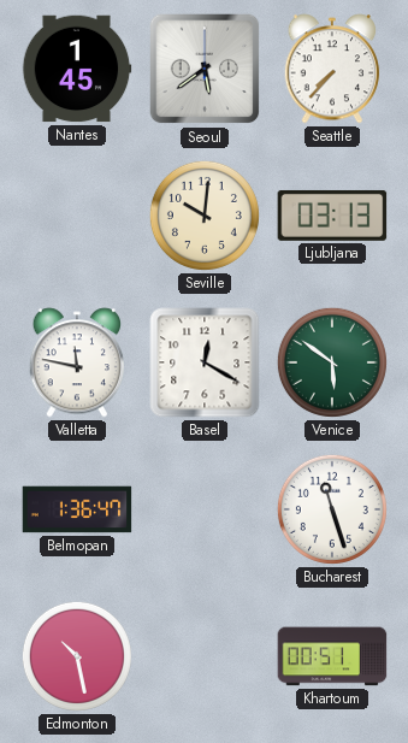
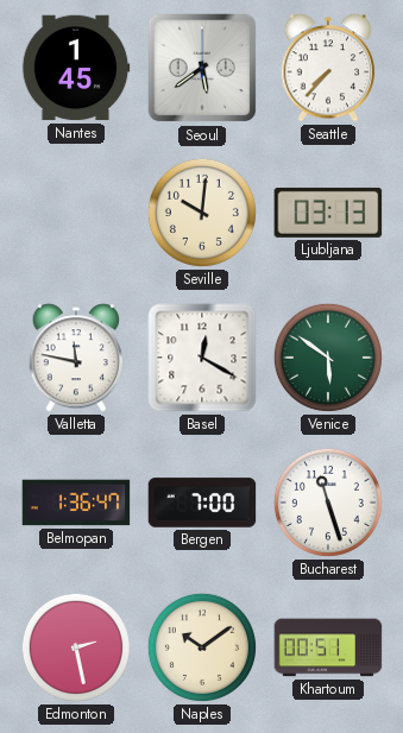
Bergen: none -> 7:00 (202, 503)
Edmonton: 10:28 -> 2:28 (76, 647)
Naples: none -> 10:09 (202, 647)
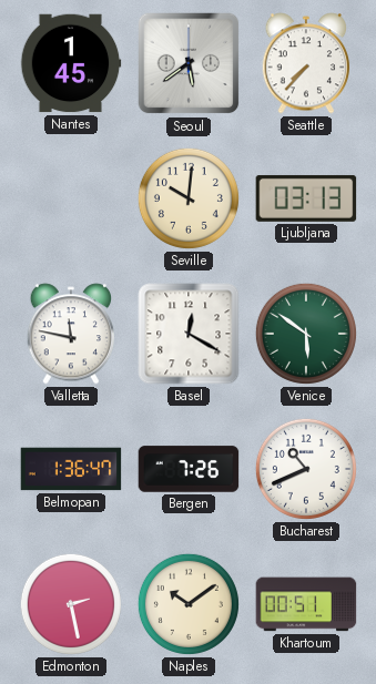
Bergen: 7:00 -> 7:26 (189, 469)
Bucharest: 11:27 -> 10:41 (306, 469)
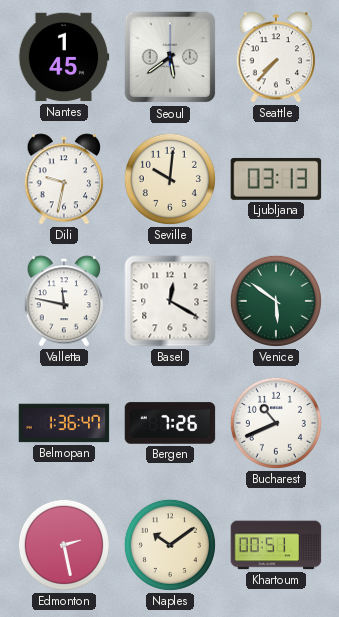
Dili: none -> 9:32 (64, 179)
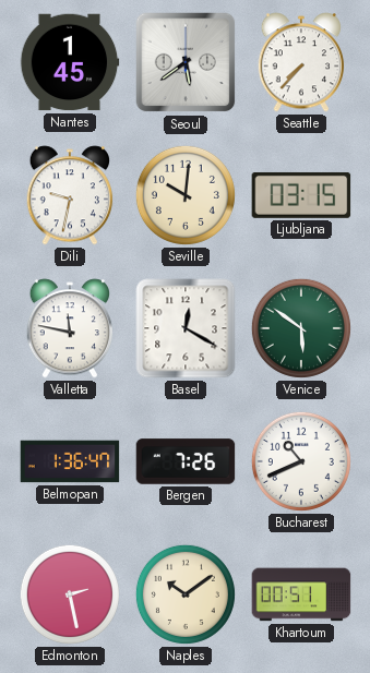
Ljubljana: 03:13 -> 03:15 (301, 195)
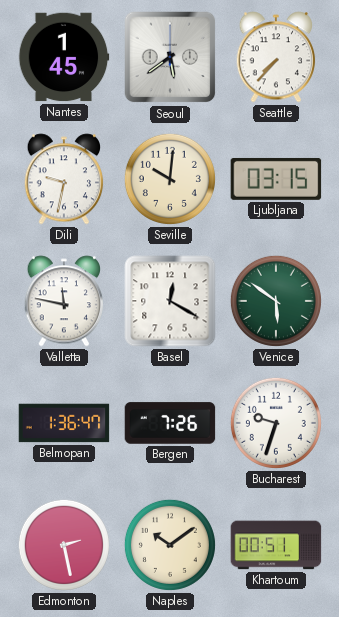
Bucharest: 10:41 -> 9:33 (276, 423)
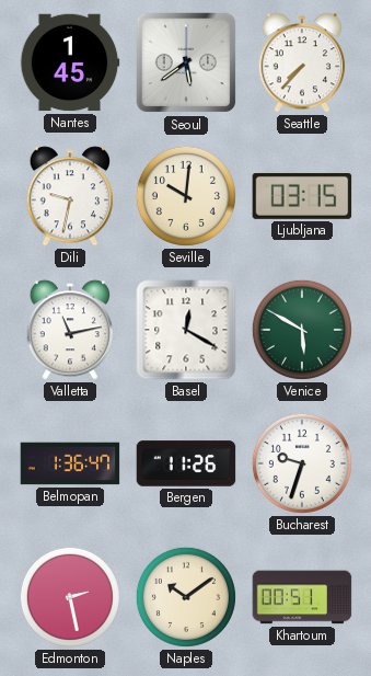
Valletta: 11:47 -> 11:13 (70, 330)
Venice: 5:51 -> 5:50 (302, 330)
Bergen: 7:26 -> 11:26 (186, 463)
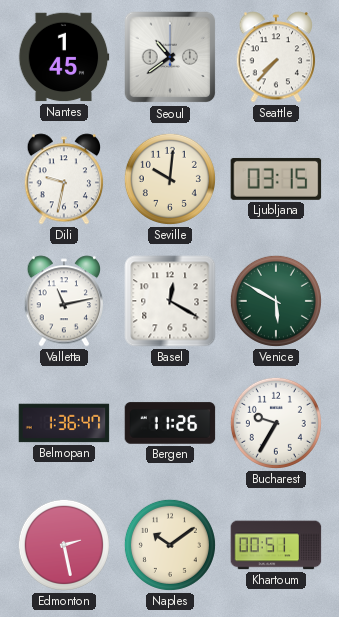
Seoul: 5:39 -> 10:39 (170, 57)
Bucharest: 9:33 -> 9:35 (276, 423)
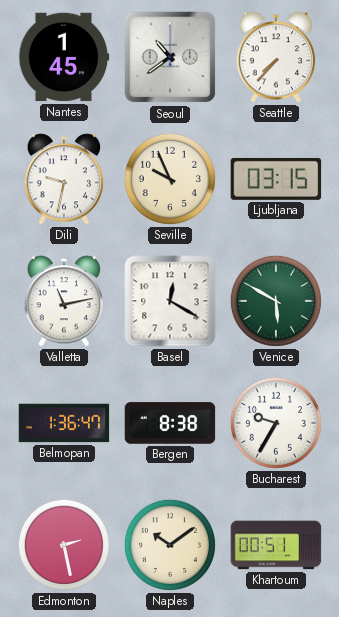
Seville: 10:01 -> 9:56 (170, 179)
Bergen: 11:26 -> 8:38 (170, 423)
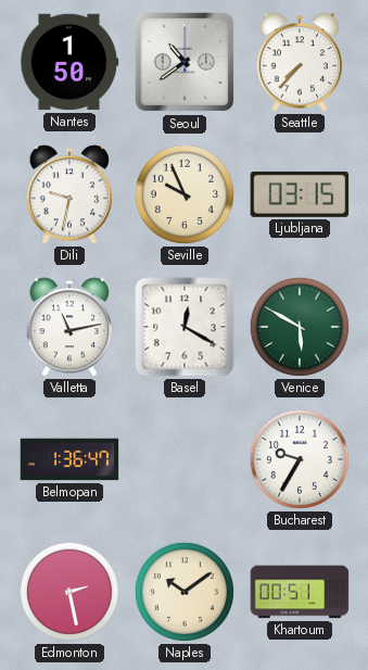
Nantes: 1:45 -> 1:50 (69, 62)
Bergen: 8:38 -> none (170, 423)
